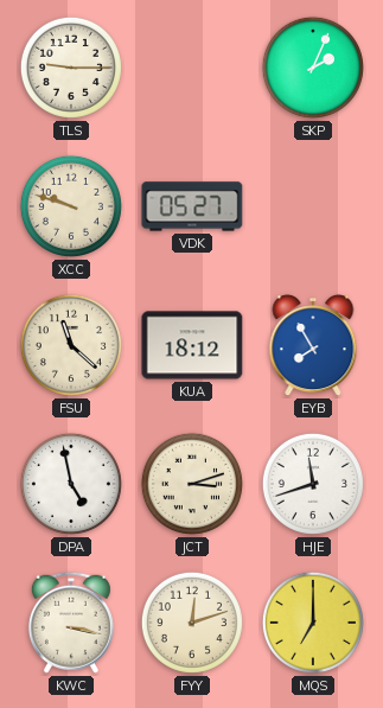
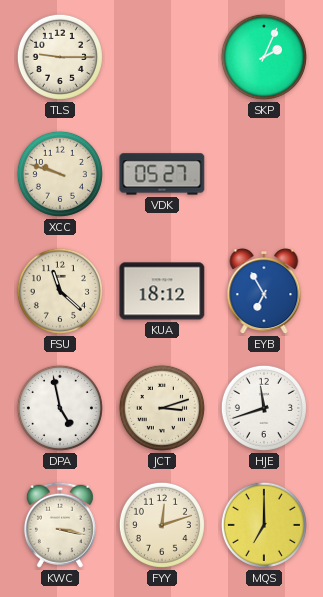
EYB: 7:55 -> 6:55 (264, 292)
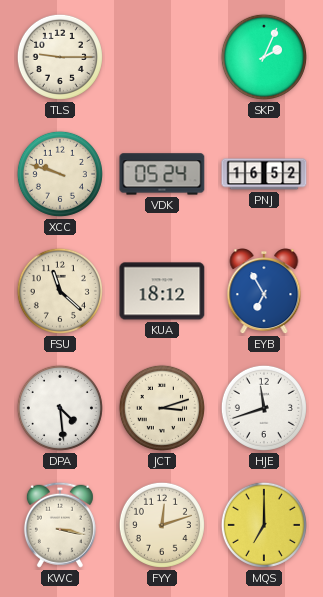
VDK: 05:27 -> 05:24 (162, 174)
PNJ: none -> 16:52 (264, 174)
DPA: 4:58 -> 4:29 (60, 408)
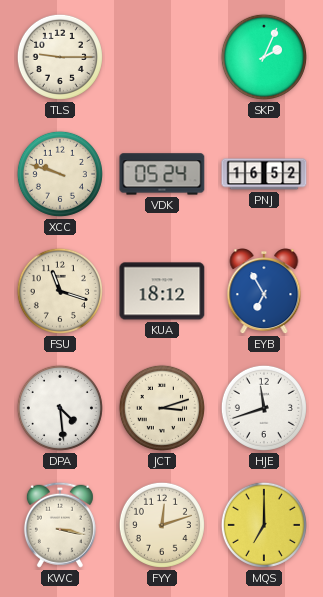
FSU: 11:22 -> 11:18 (60, 291)
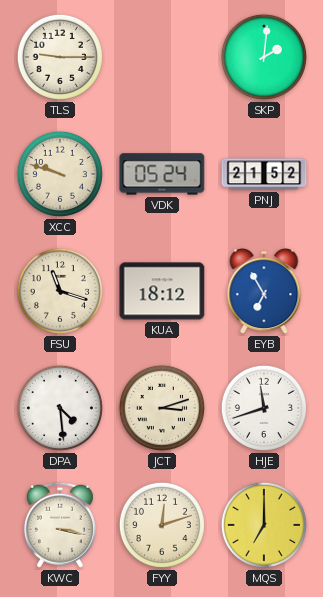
SKP: 2:04 -> 2:01 (264, 57)
PNJ: 16:52 -> 21:52 (264, 174)
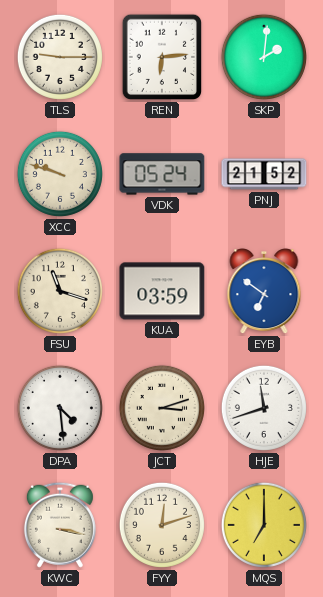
REN: none -> 6:14 (162, 57)
KUA: 18:12 -> 03:59 (162, 291)
EYB: 6:55 -> 6:51 (264, 292)
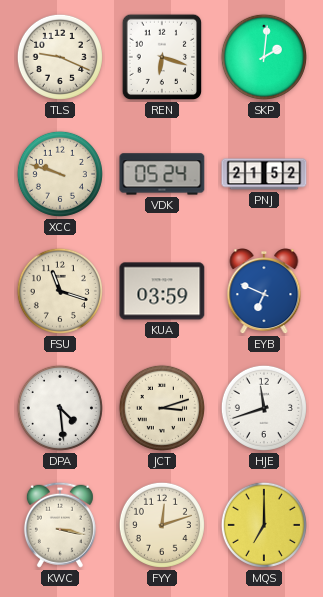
TLS: 9:15 -> 9:19 (60, 57)
REN: 6:14 -> 6:18 (162, 57)
EYB: 6:51 -> 6:49 (264, 292)
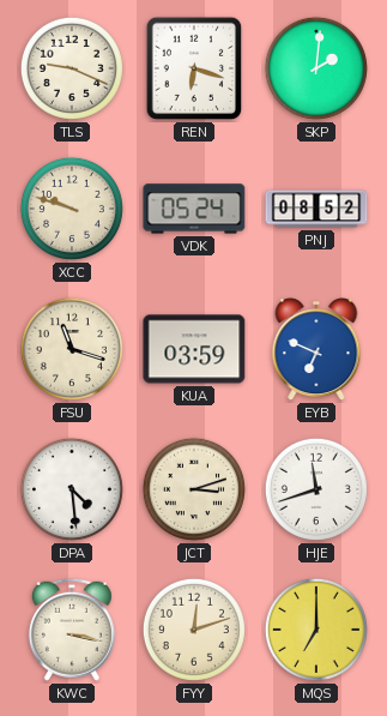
PNJ: 21:52 -> 08:52 (316, 209)
